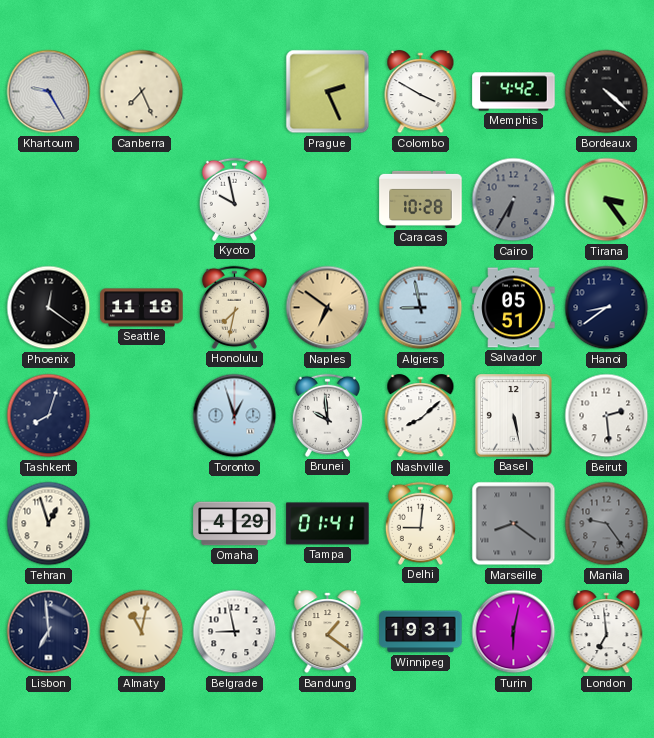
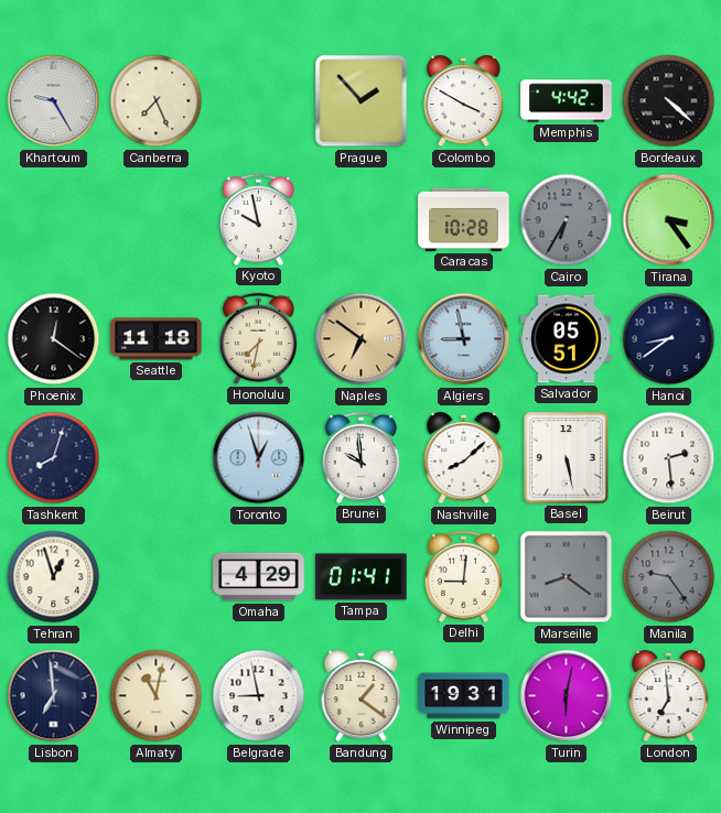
Prague: 2:26 -> 1:53 (362, 101)
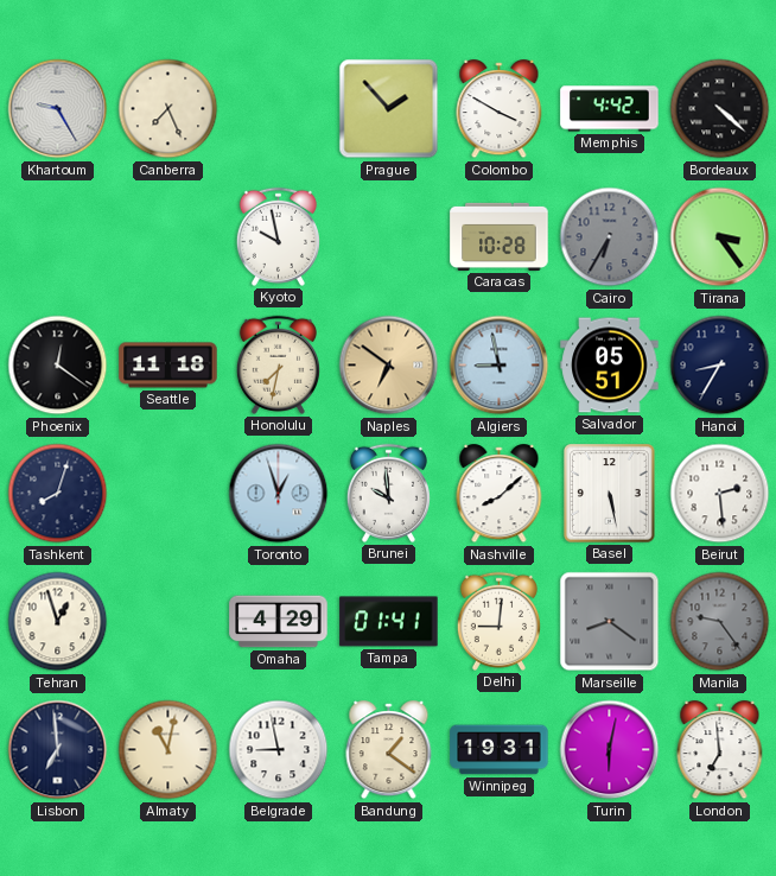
Hanoi: 8:39 -> 8:35 (720, 366)
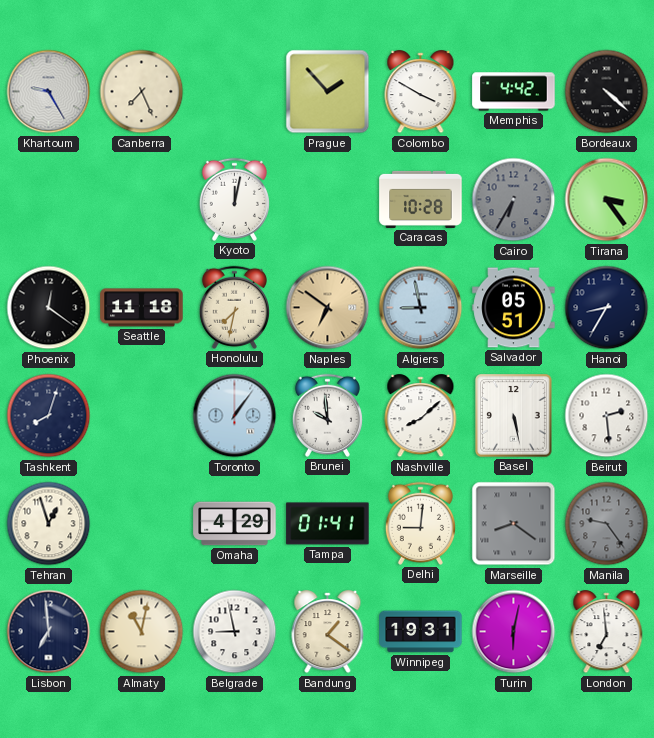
Kyoto: 9:58 -> 12:02 (234, 199)
Toronto: 12:57 -> 1:06 (235, 416)
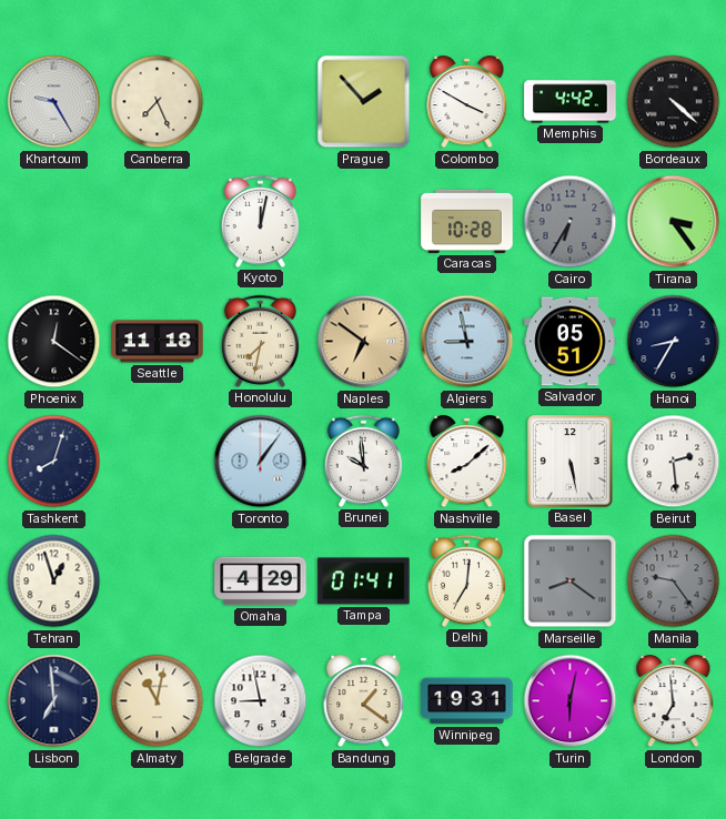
Delhi: 9:01 -> 7:01 (466, 580)
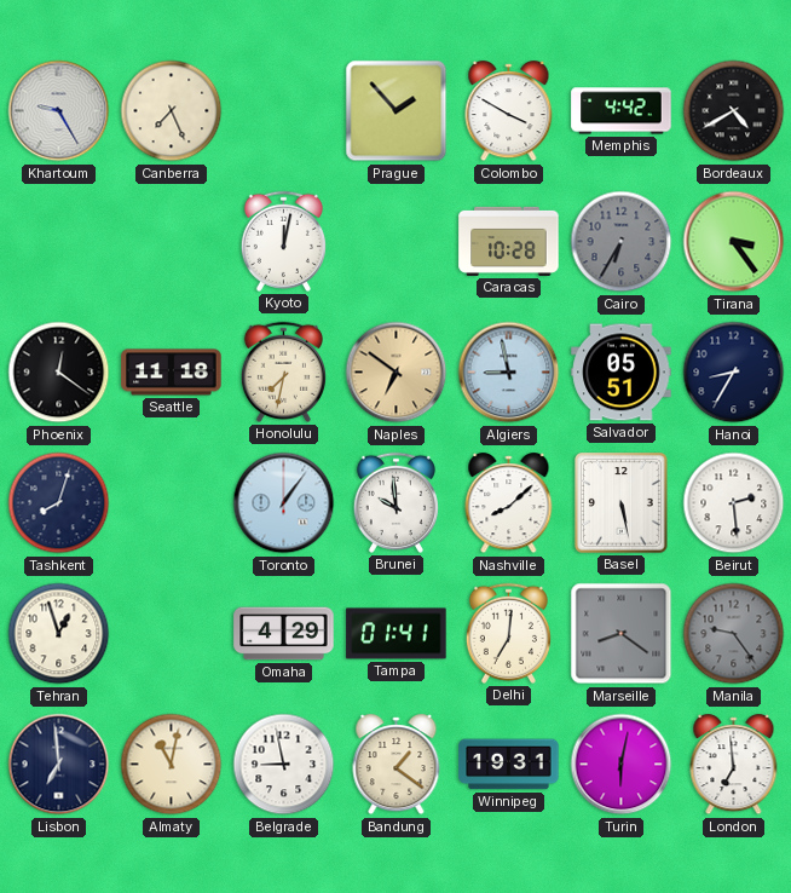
Bordeaux: 4:22 -> 4:40 (734, 111)
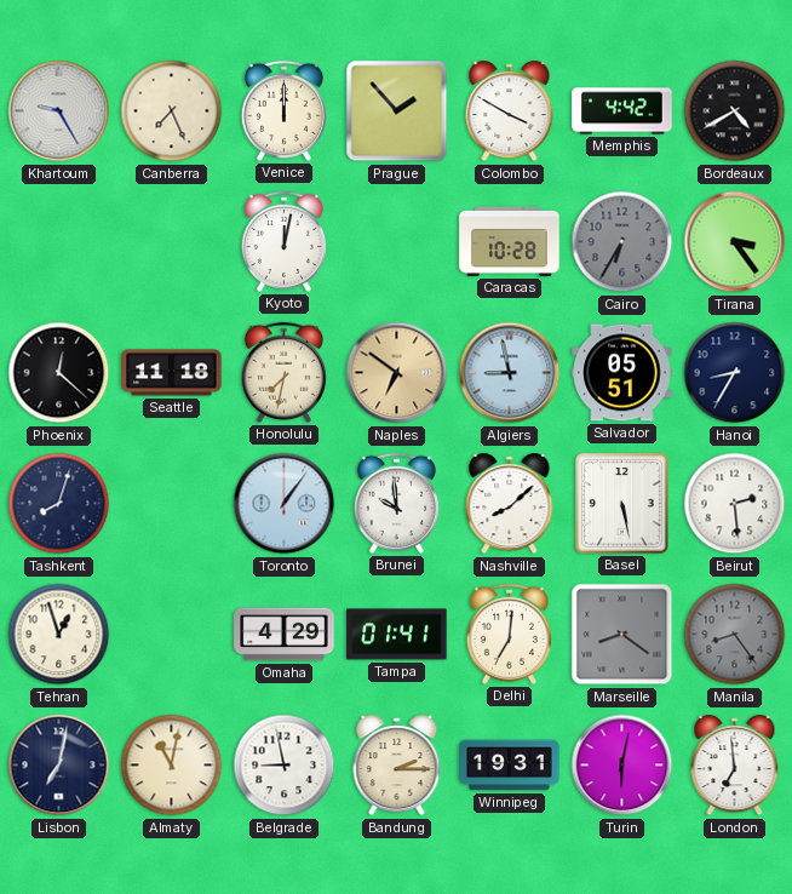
Venice: none -> 12:00 (283, 110)
Phoenix: 12:21 -> 12:22 (59, 373)
Manila: 9:24 -> 8:24 (735, 635)
Lisbon: 6:59 -> 7:02 (59, 766)
Bandung: 1:21 -> 2:15 (397, 766)
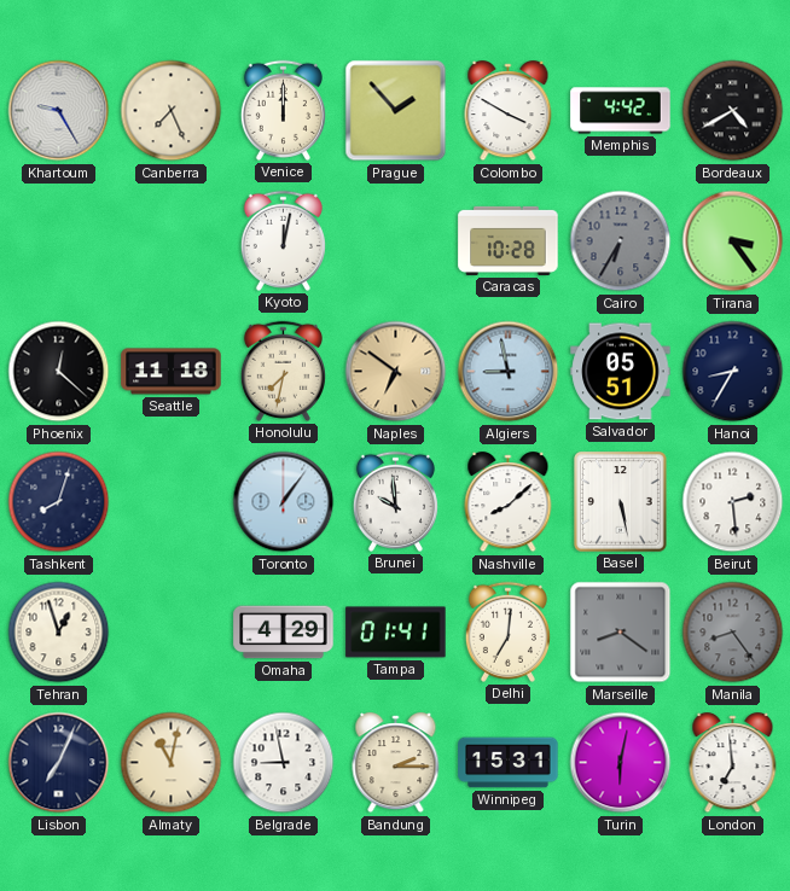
Lisbon: 7:02 -> 7:04 (59, 763)
Winnipeg: 19:31 -> 15:31 (509, 763)
